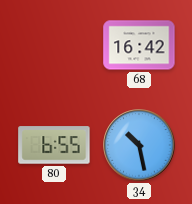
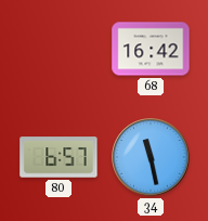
80: 6:55 -> 6:57 (58, 157)
34: 10:28 -> 11:28 (151, 157)
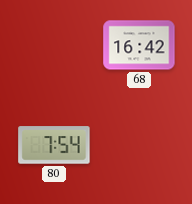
80: 6:57 -> 7:54 (54, 145)
34: 11:28 -> none (151, 157)
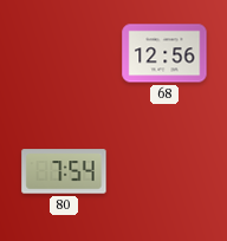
68: 16:42 -> 12:56 (164, 53)
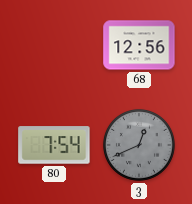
3: none -> 12:41 (139, 145)
